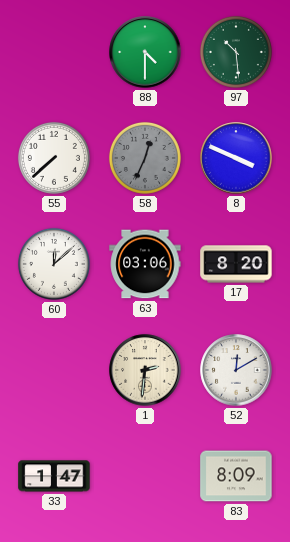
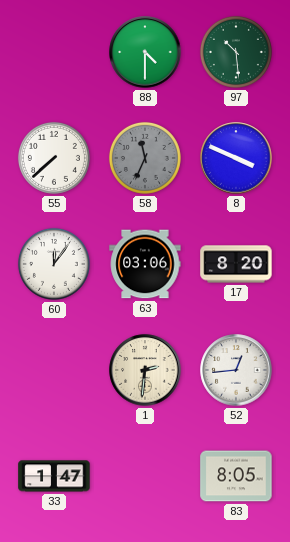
58: 12:34 -> 11:34 (145, 158)
60: 12:08 -> 12:06 (54, 264)
52: 12:10 -> 12:44 (236, 370)
83: 8:09 -> 8:05 (236, 476)
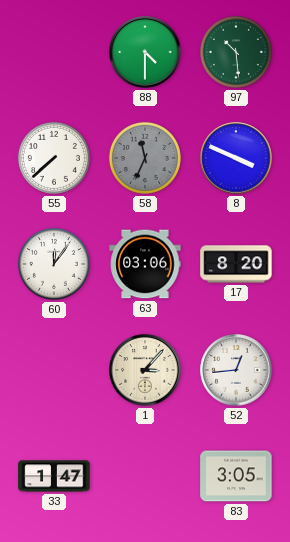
1: 2:31 -> 3:07 (145, 370)
83: 8:05 -> 3:05 (236, 476)
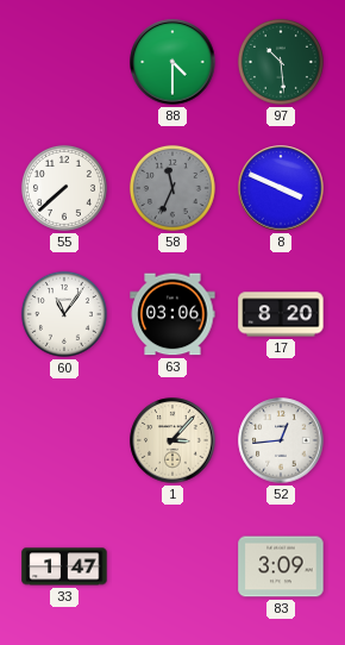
60: 12:06 -> 11:06 (64, 314)
83: 3:05 -> 3:09 (281, 566)
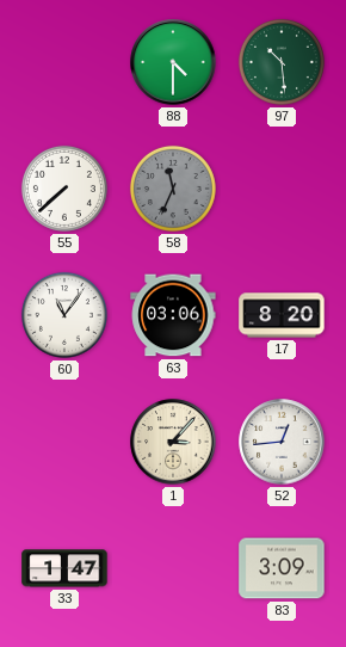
8: 3:49 -> none (281, 188)
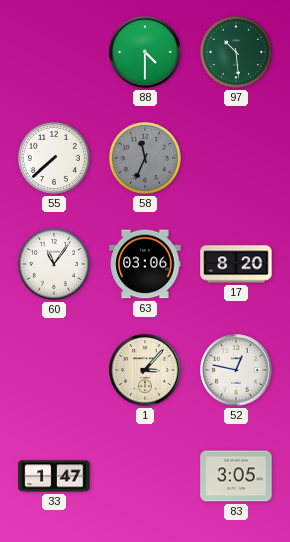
52: 12:44 -> 12:47 (236, 370)
83: 3:09 -> 3:05 (236, 476)
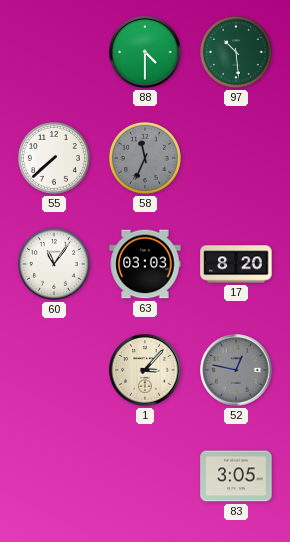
63: 03:06 -> 03:03 (145, 264)
52 dial: white -> grey (236, 370)
33: 1:47 -> none (54, 476)
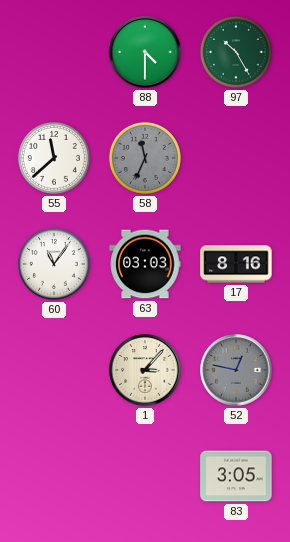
97: 10:29 -> 10:25 (236, 52)
55: 7:38 -> 11:38 (54, 158)
17: 8:20 -> 8:16 (236, 264)
